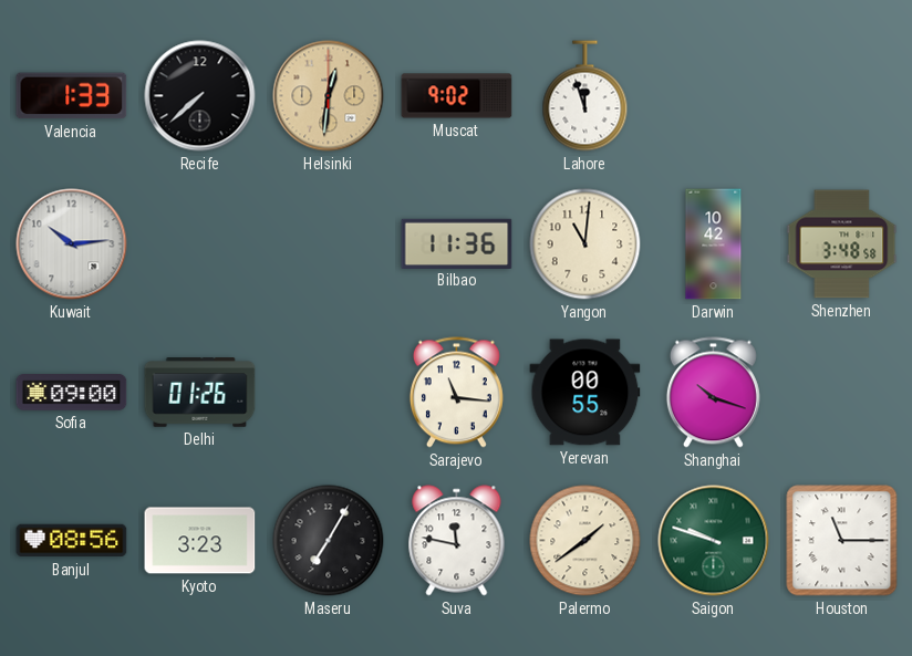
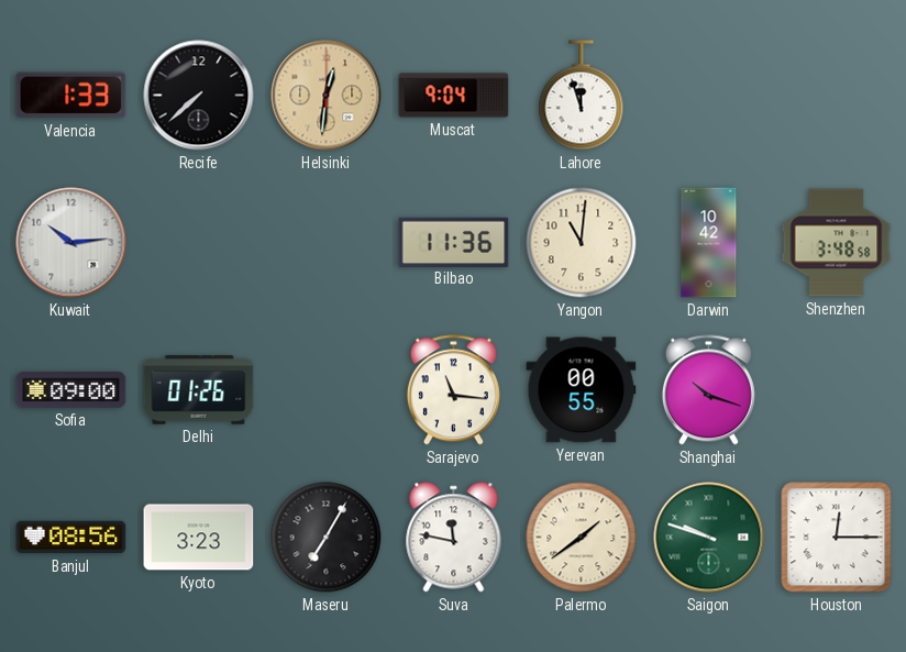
Muscat: 9:02 -> 9:04 (454, 96)
Houston: 11:15 -> 12:15 (837, 538)
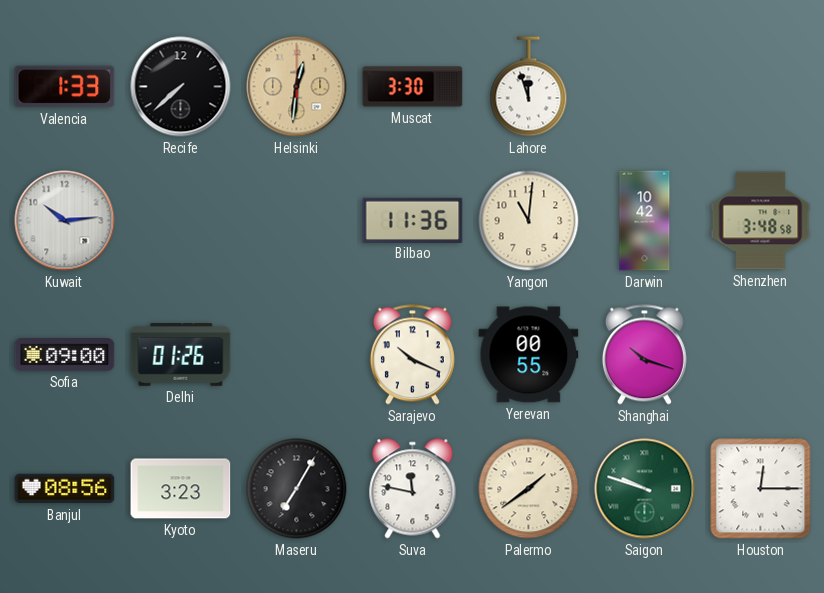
Muscat: 9:04 -> 3:30 (413, 87)
Sarajevo: 11:16 -> 10:19 (412, 355)
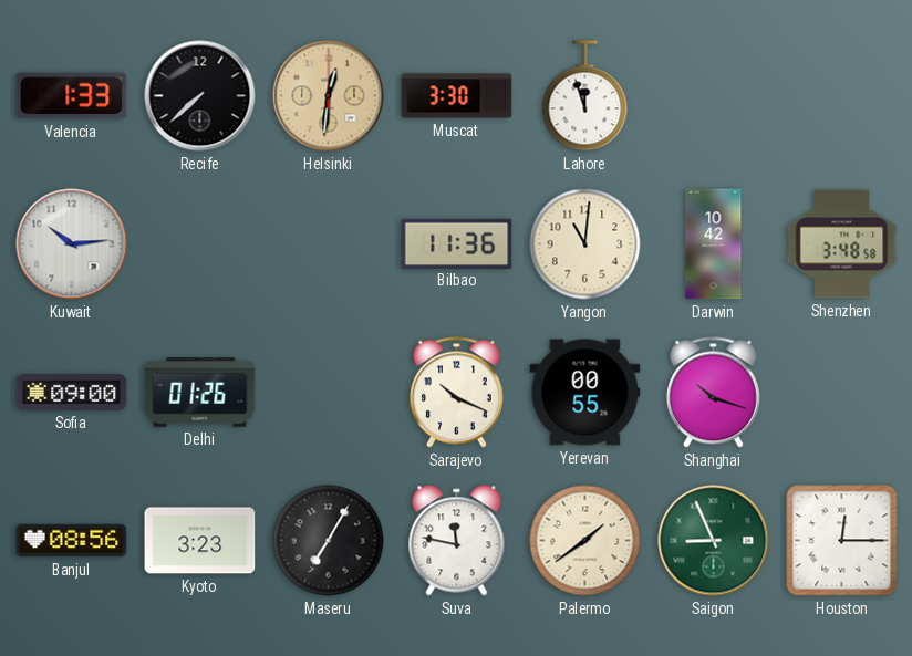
Saigon: 9:48 -> 8:56 (714, 541)
